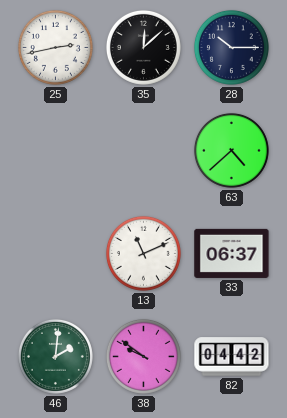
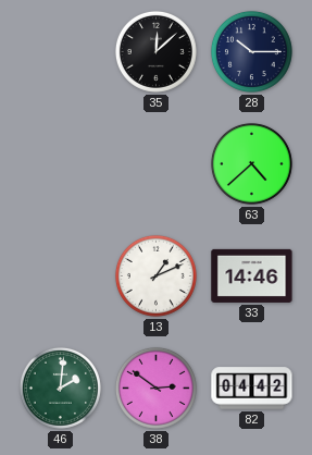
25: 2:43 -> none (55, 47)
13: 11:11 -> 1:11 (155, 275)
33: 06:37 -> 14:46 (252, 275)
38: 9:51 -> 2:51 (155, 388)
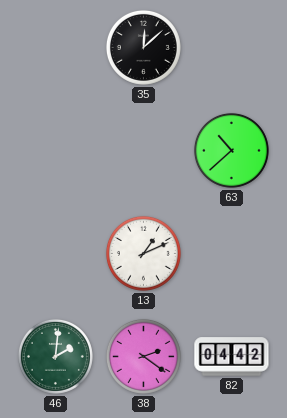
28: 10:15 -> none (251, 51)
63: 4:38 -> 10:38 (231, 150)
33: 14:46 -> none (252, 275)
38: 2:51 -> 2:21 (143, 356)
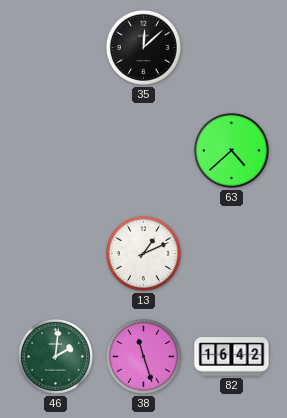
63: 10:38 -> 4:38 (231, 150)
38: 2:21 -> 11:27 (143, 356)
82: 04:42 -> 16:42 (232, 357)
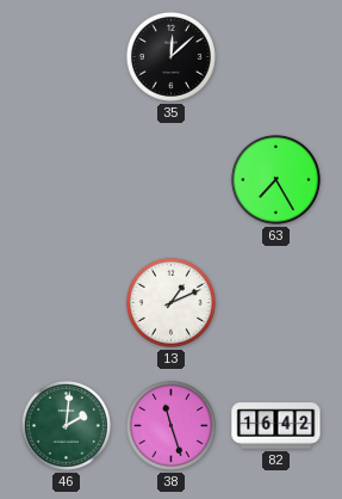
63: 4:38 -> 7:25 (275, 179)
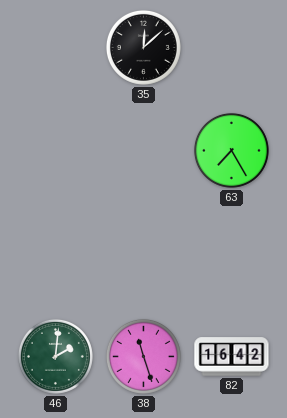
13: 1:11 -> none (170, 302)
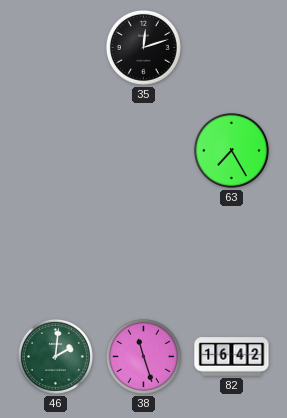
35: 12:08 -> 12:12 (143, 47)
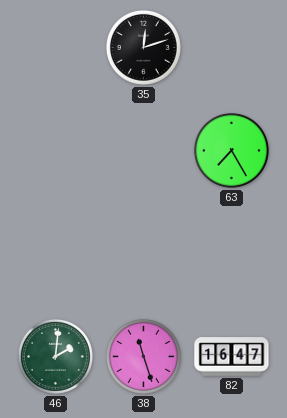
82: 16:42 -> 16:47 (232, 357)
